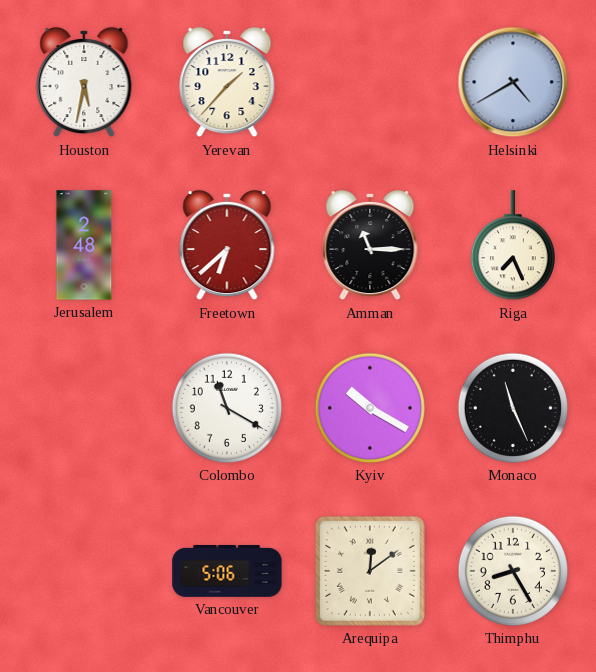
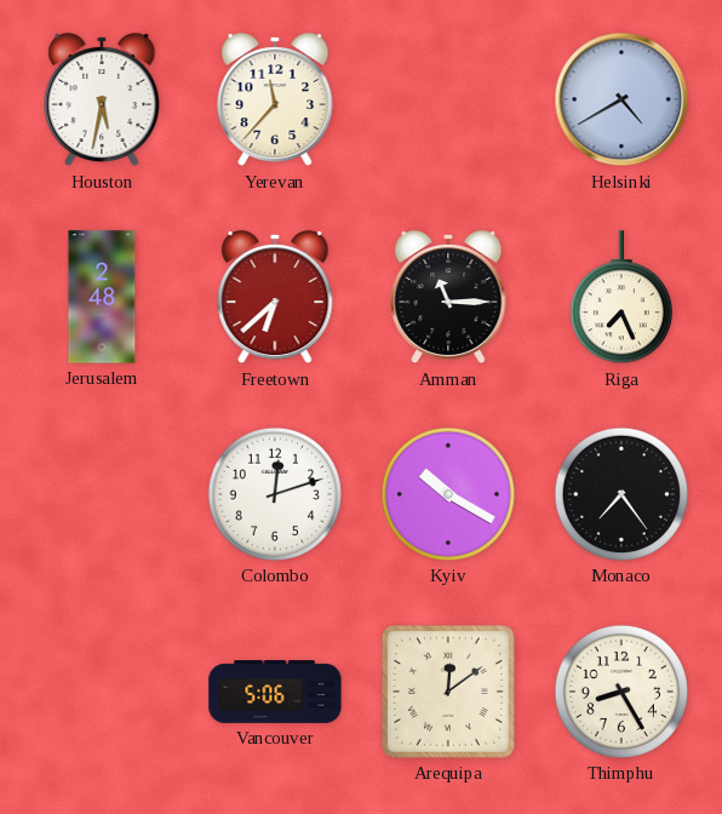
Yerevan: 1:37 -> 11:37 (275, 99)
Colombo: 11:20 -> 12:12 (275, 494)
Monaco: 11:26 -> 7:24 (621, 494)
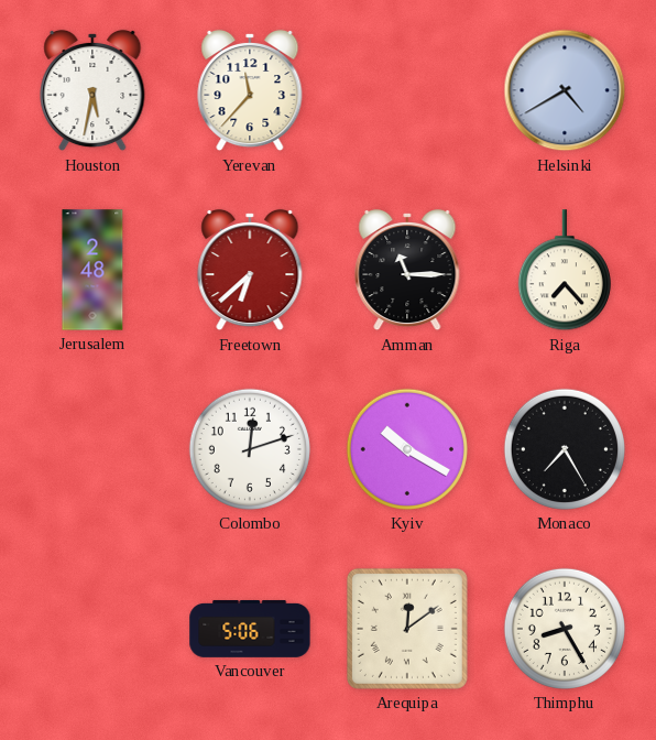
Riga: 7:26 -> 7:23 (565, 271)
Monaco: 7:24 -> 7:25 (565, 449)
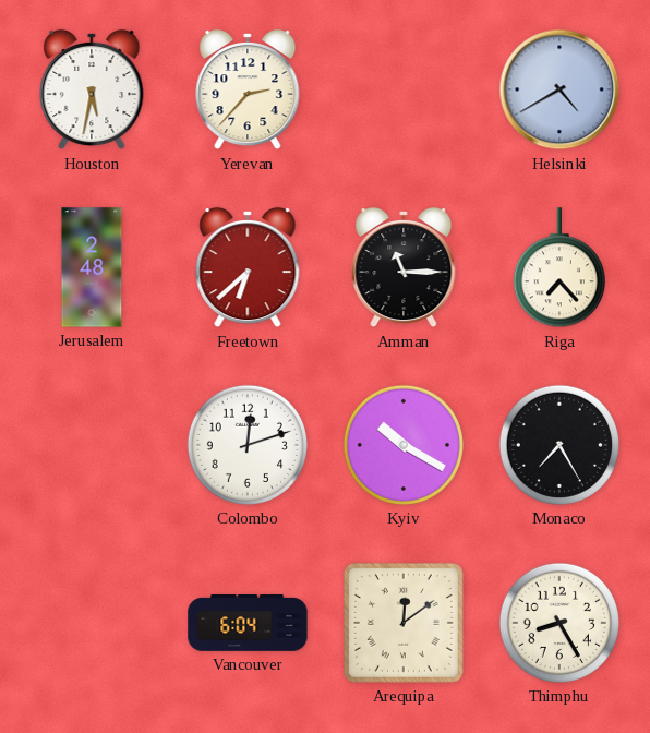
Yerevan: 11:37 -> 2:37 (248, 89)
Vancouver: 5:06 -> 6:04 (248, 623)
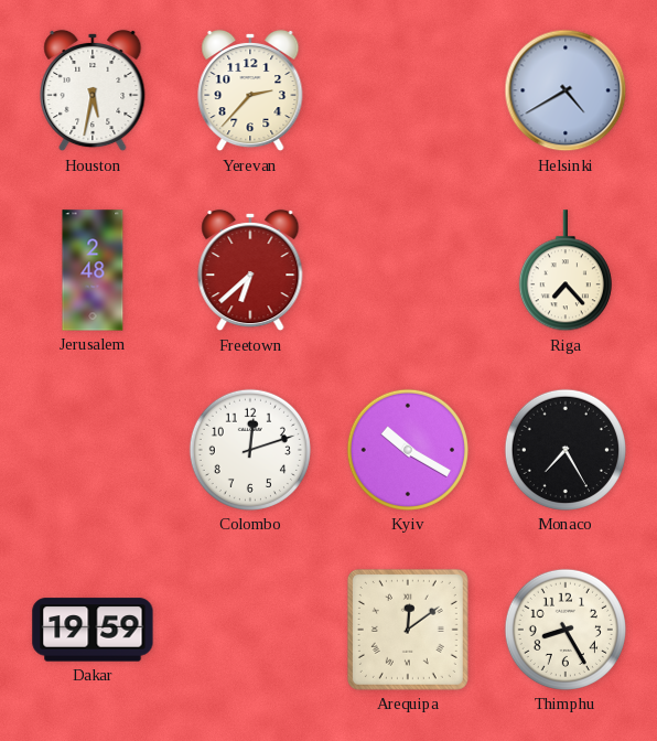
Amman: 11:15 -> none (404, 267)
Dakar: none -> 19:59 (93, 630)
Vancouver: 6:04 -> none (248, 623)
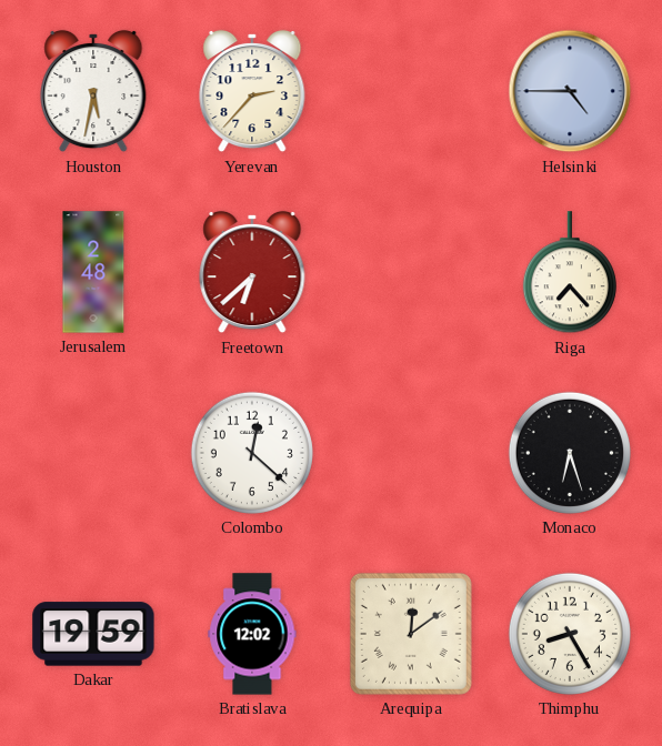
Helsinki: 4:40 -> 4:45 (570, 91)
Colombo: 12:12 -> 12:22 (252, 453)
Kyiv: 10:20 -> none (408, 450)
Monaco: 7:25 -> 6:27 (570, 453)
Bratislava: none -> 12:02 (252, 634)
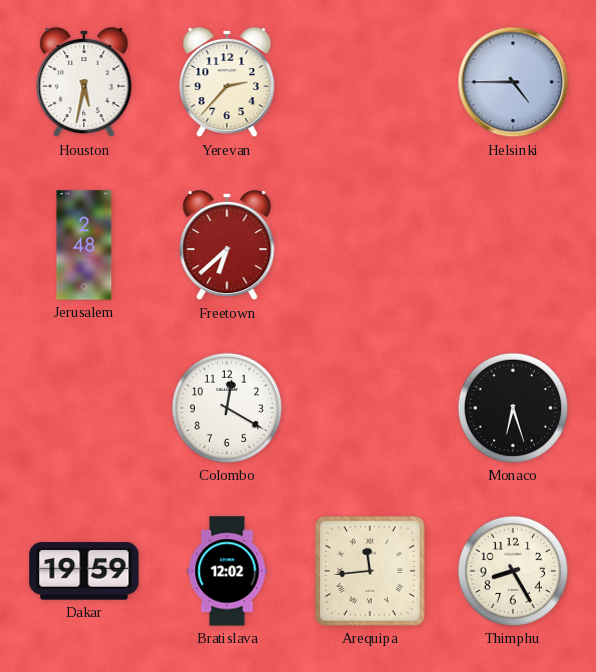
Riga: 7:23 -> none (570, 273)
Colombo: 12:22 -> 12:20 (227, 408)
Arequipa: 12:09 -> 11:44 (370, 571)
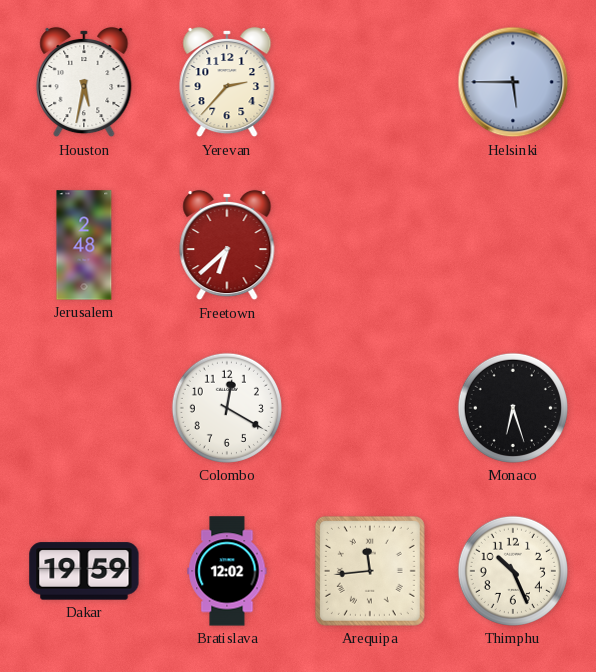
Helsinki: 4:45 -> 5:45 (513, 82)
Thimphu: 8:25 -> 10:26 (513, 571)
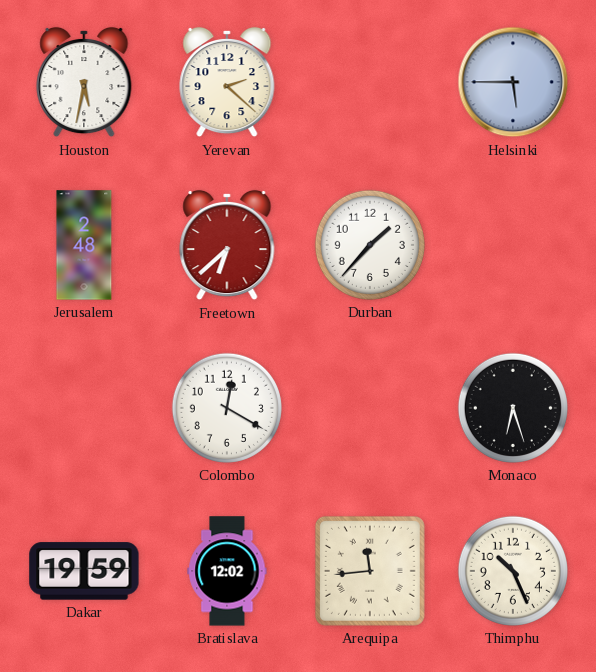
Yerevan: 2:37 -> 2:22 (227, 82)
Durban: none -> 1:37 (370, 245)
